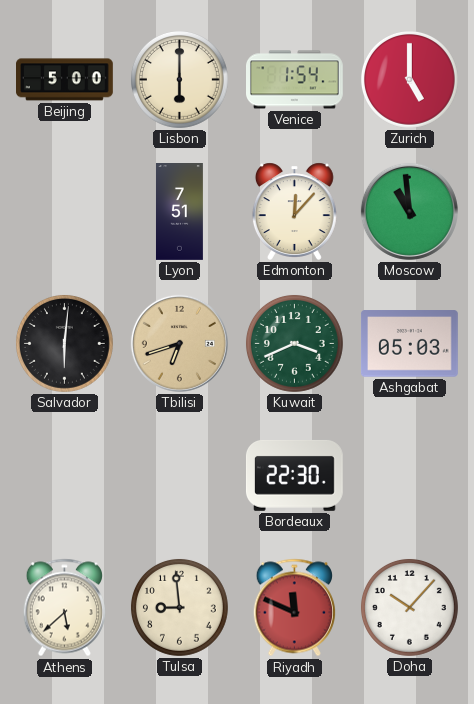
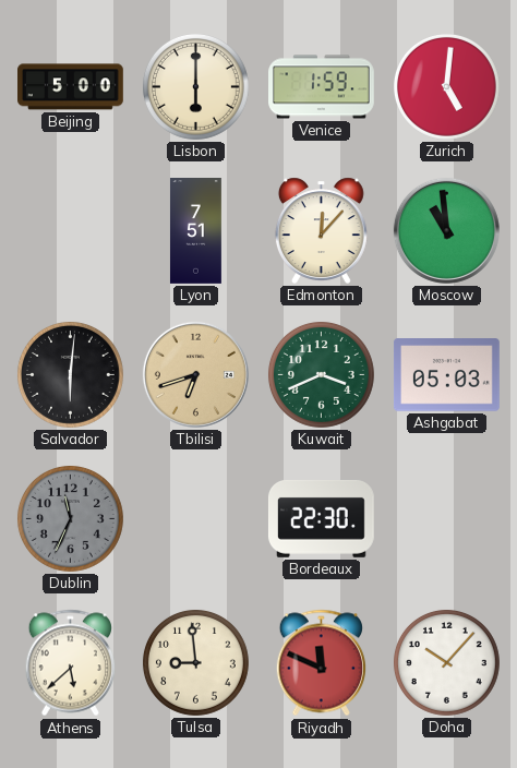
Venice: 1:54 -> 1:59 (322, 87)
Zurich: 5:00 -> 5:01 (446, 86)
Dublin: none -> 11:34 (70, 518)
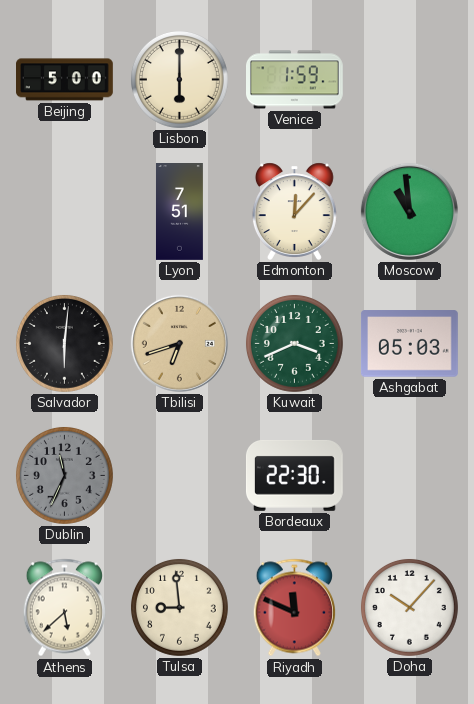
Zurich: 5:01 -> none (446, 86)
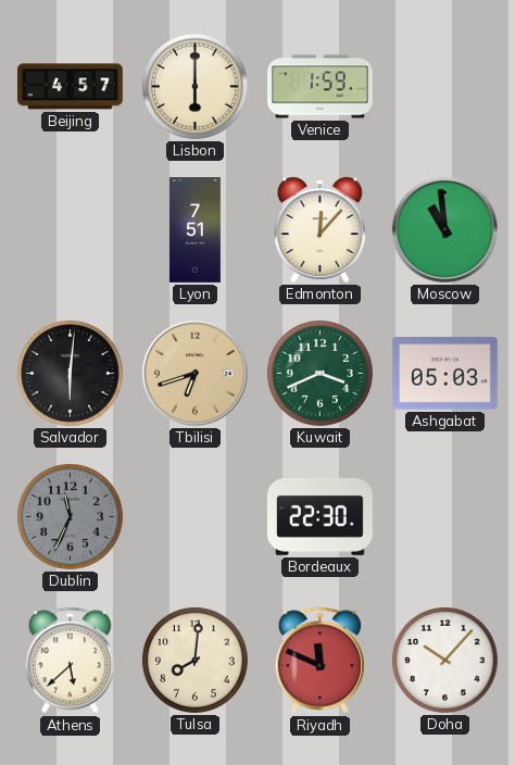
Beijing: 5:00 -> 4:57 (71, 87)
Tulsa: 8:59 -> 8:01 (194, 660)
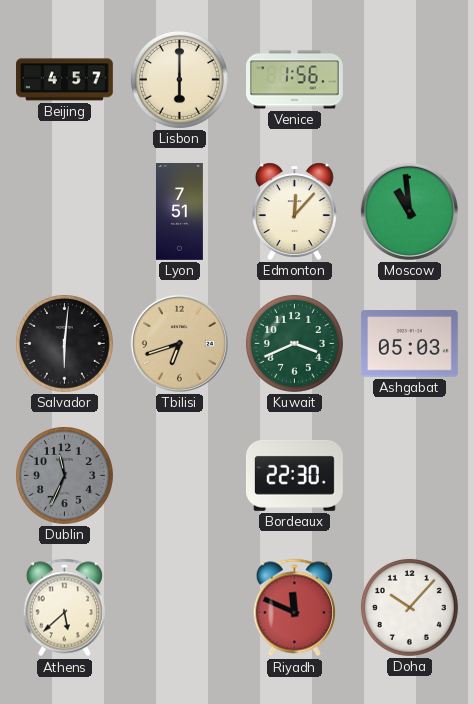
Venice: 1:59 -> 1:56 (295, 80)
Tulsa: 8:01 -> none (194, 660)
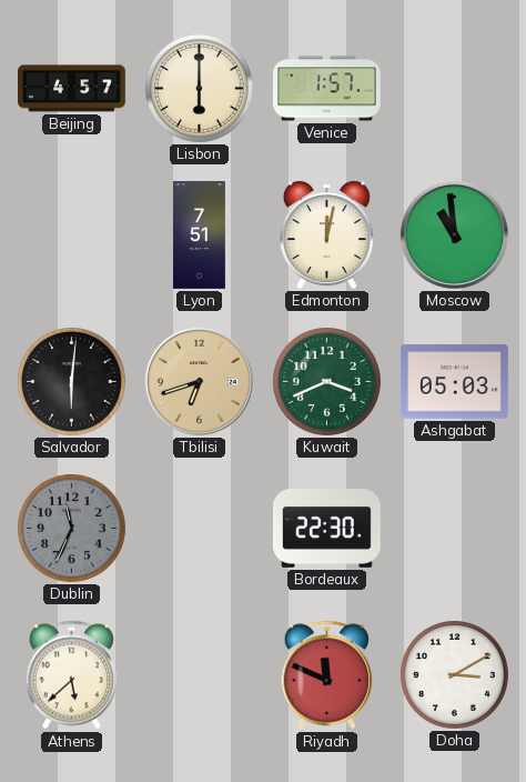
Venice: 1:56 -> 1:57 (327, 89)
Edmonton: 12:07 -> 12:02 (326, 234)
Doha: 10:07 -> 3:10 (454, 674)
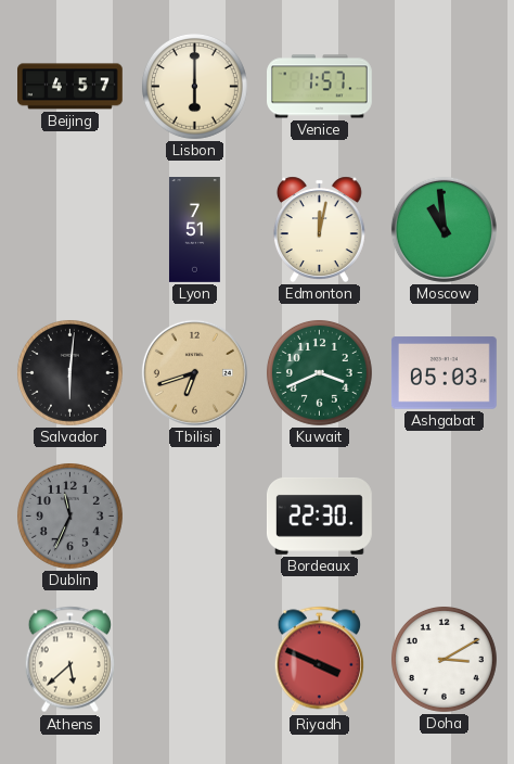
Riyadh: 11:49 -> 3:49 (319, 660)
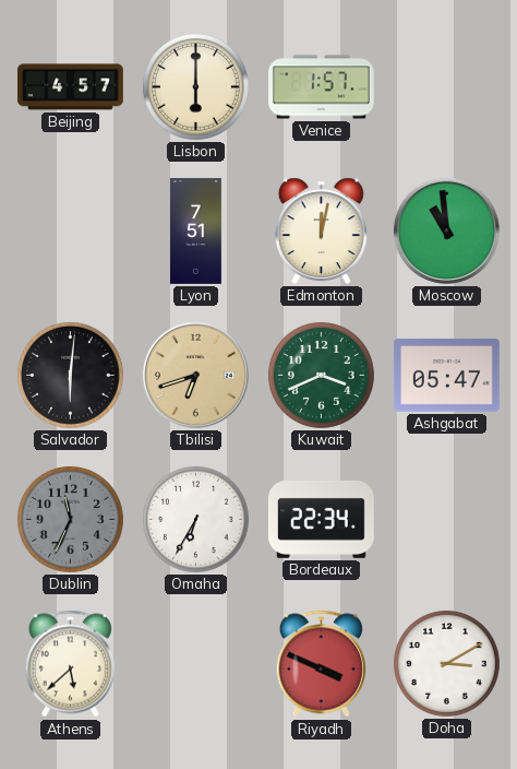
Ashgabat: 05:03 -> 05:47 (446, 376)
Omaha: none -> 6:35 (195, 519)
Bordeaux: 22:30 -> 22:34 (321, 519)
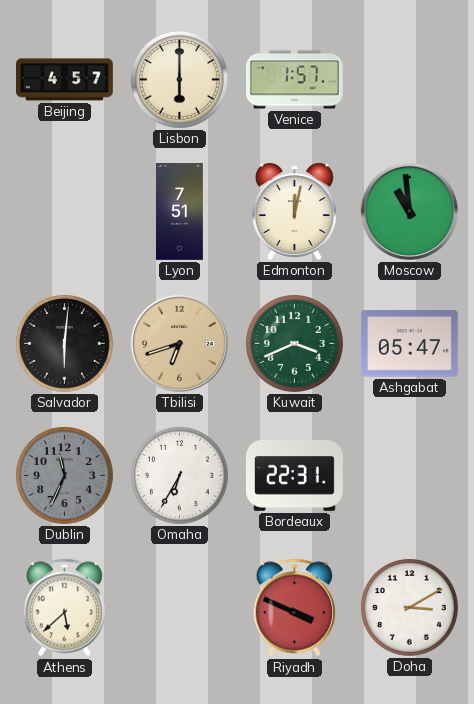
Bordeaux: 22:34 -> 22:31 (294, 475)
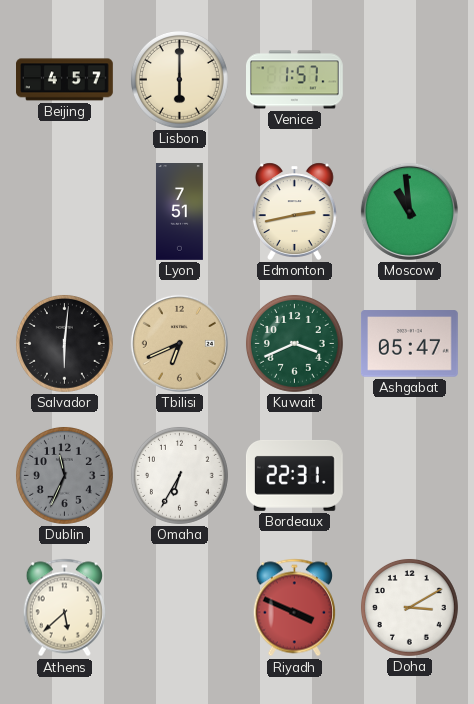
Edmonton: 12:02 -> 2:43 (294, 211)
Tbilisi: 6:42 -> 6:41 (179, 343)
